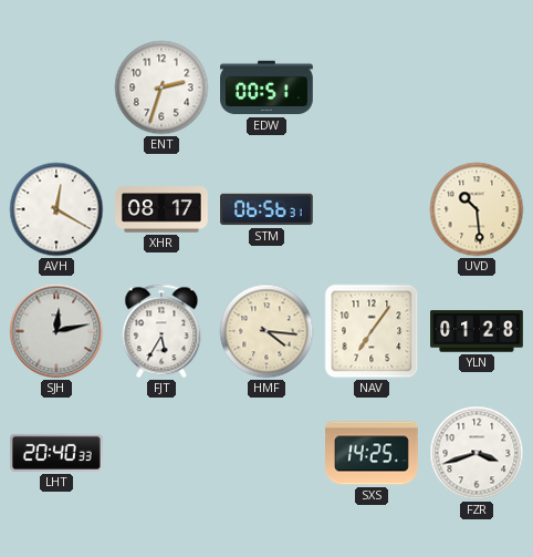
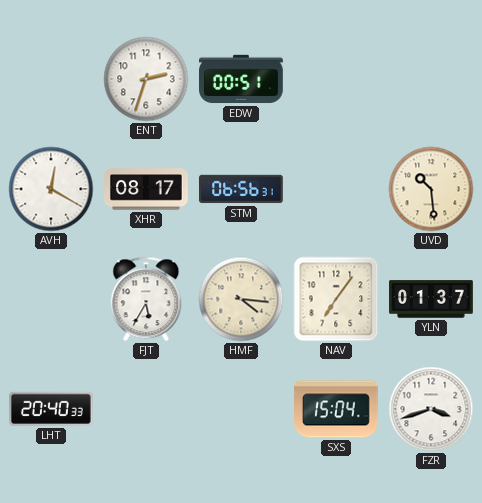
SJH: 12:13 -> none (56, 331)
YLN: 01:28 -> 01:37 (431, 299)
SXS: 14:25 -> 15:04 (337, 409)
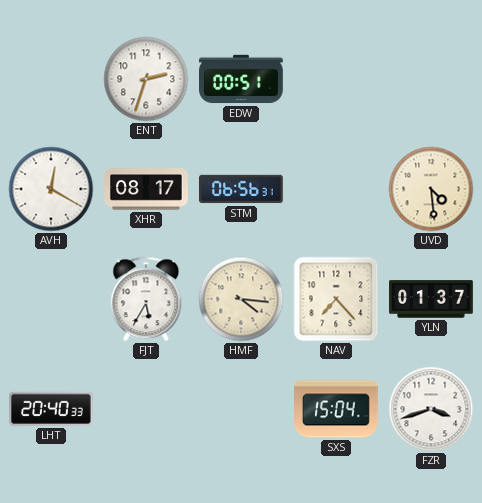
UVD: 10:29 -> 4:29 (431, 189)
NAV: 7:06 -> 7:23 (336, 299)
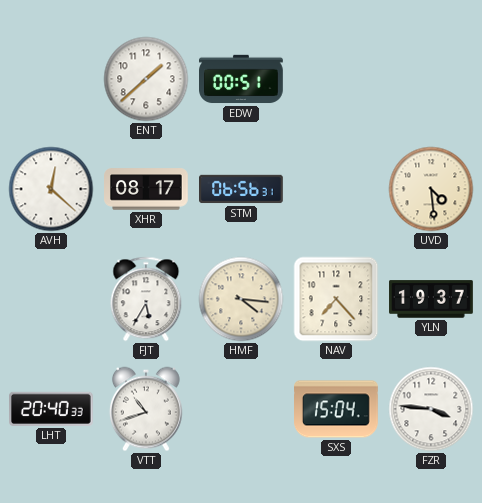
ENT: 2:33 -> 1:38 (146, 79)
AVH: 12:20 -> 12:22 (51, 189)
YLN: 01:37 -> 19:37 (431, 299)
VTT: none -> 10:42 (146, 409)
FZR: 3:42 -> 3:46 (431, 409)
